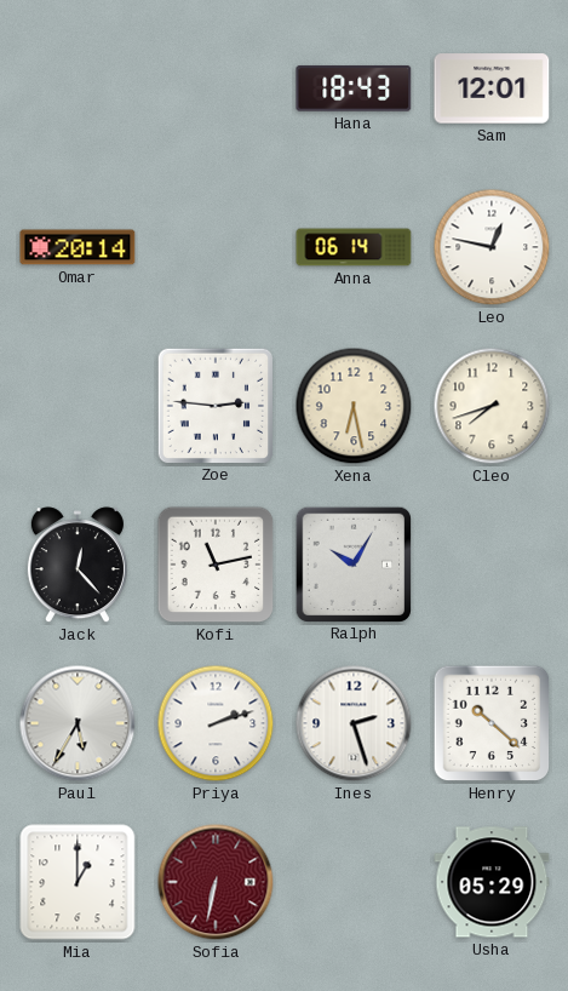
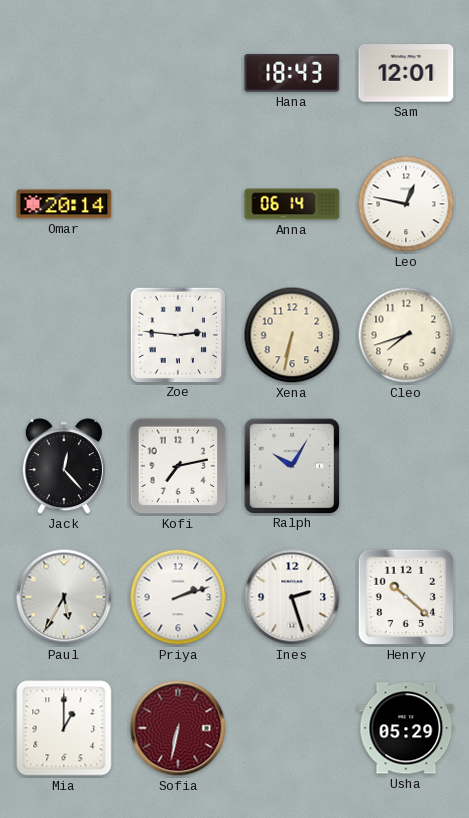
Xena: 6:28 -> 6:32 (292, 335)
Kofi: 11:13 -> 7:13 (178, 466)
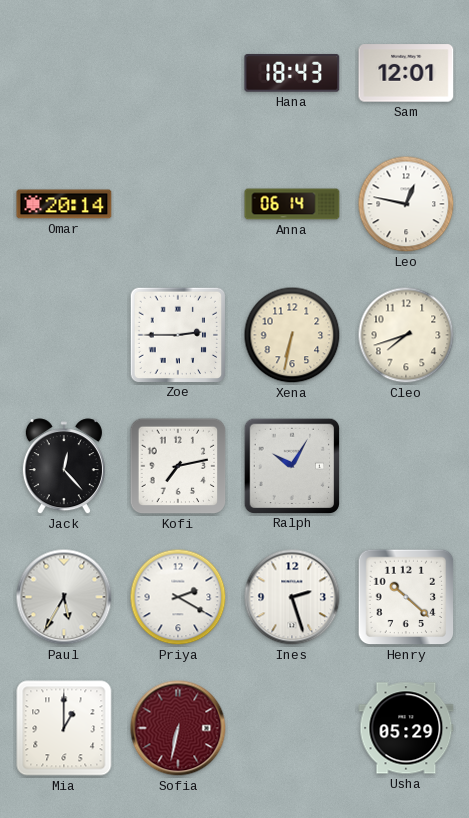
Zoe: 2:46 -> 2:45 (177, 334)
Priya: 2:12 -> 2:20 (178, 597)
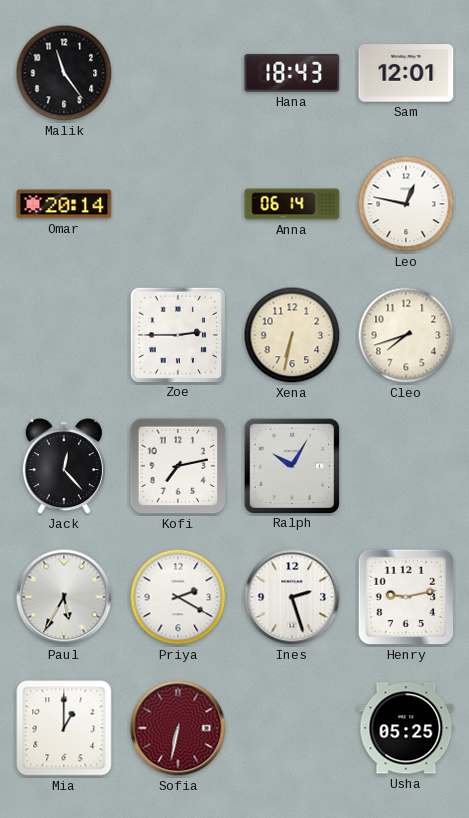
Malik: none -> 11:24 (64, 73)
Henry: 10:22 -> 9:13 (406, 597)
Usha: 05:29 -> 05:25 (406, 728)
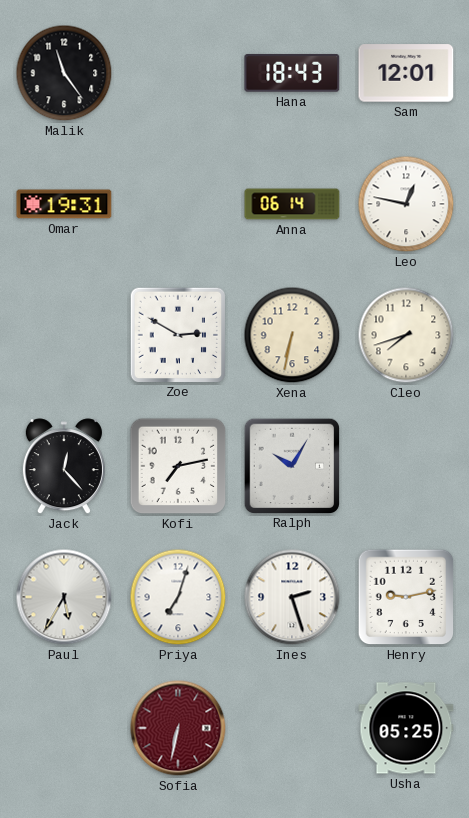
Omar: 20:14 -> 19:31 (64, 204)
Zoe: 2:45 -> 2:50 (177, 334)
Priya: 2:20 -> 7:03 (178, 597)
Mia: 1:00 -> none (64, 728)
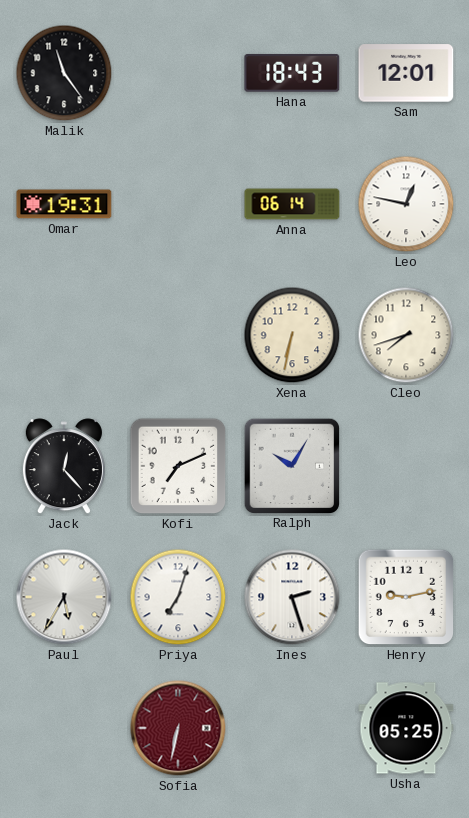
Zoe: 2:50 -> none (177, 334)
Kofi: 7:13 -> 7:11 (178, 466)
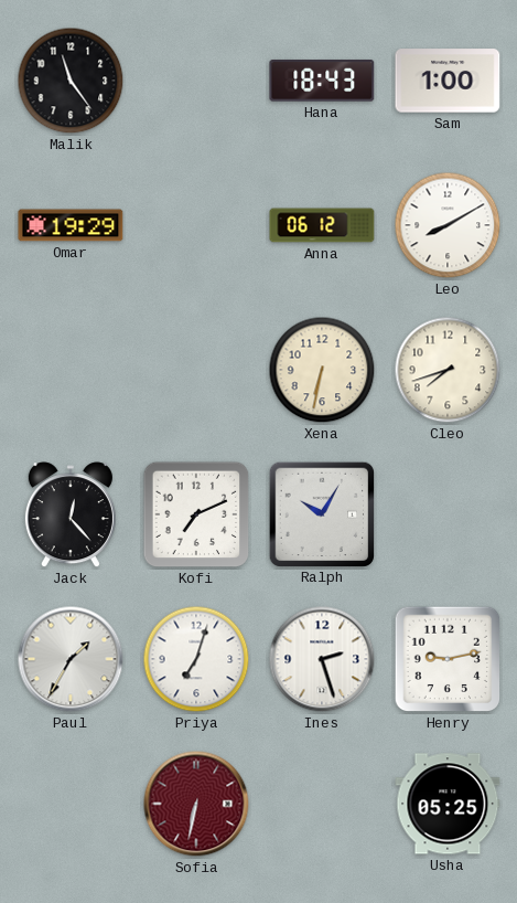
Sam: 12:01 -> 1:00 (448, 81)
Omar: 19:31 -> 19:29 (71, 225)
Anna: 06:14 -> 06:12 (322, 225)
Leo: 12:47 -> 8:10 (448, 225)
Paul: 5:35 -> 1:35 (71, 659)
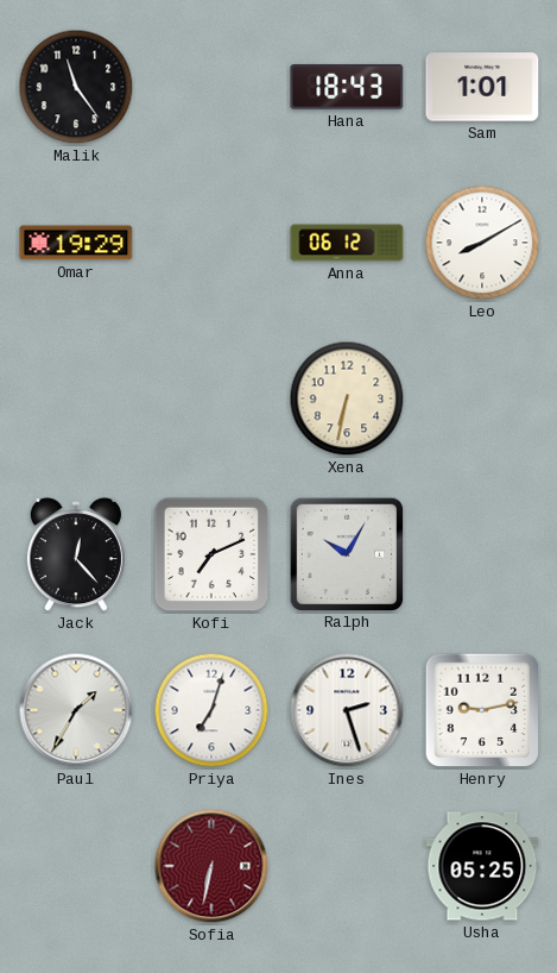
Sam: 1:00 -> 1:01 (482, 87)
Cleo: 7:42 -> none (448, 370)
